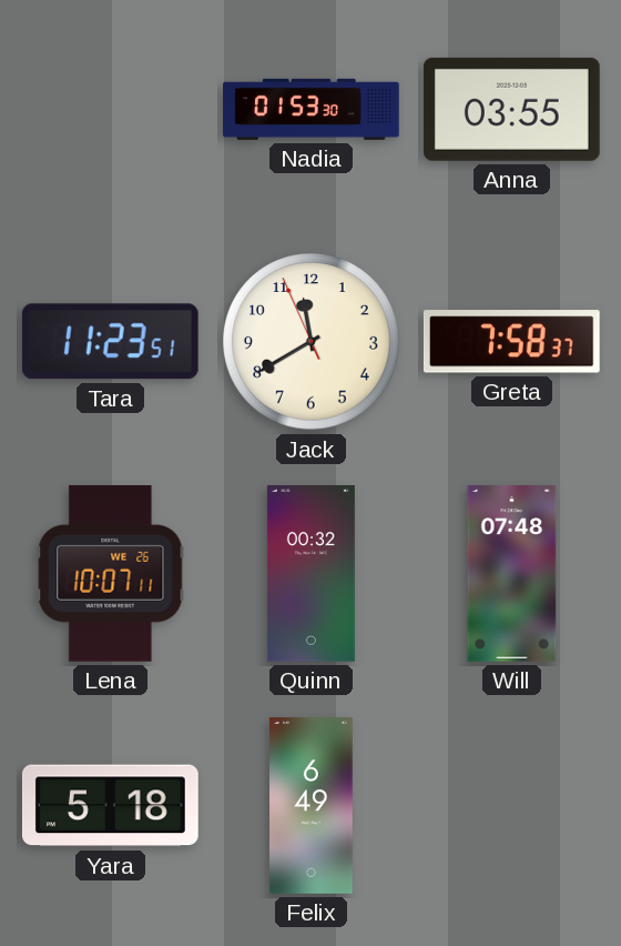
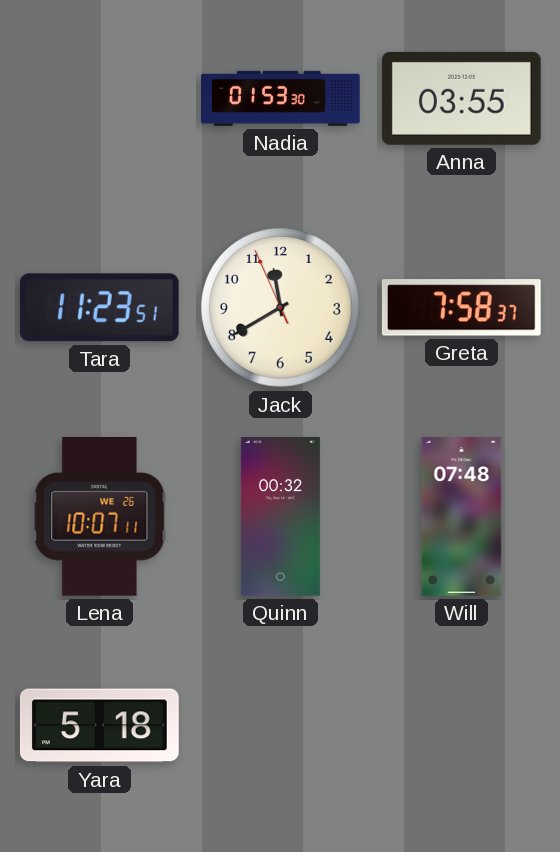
Felix: 6:49 -> none (312, 806)
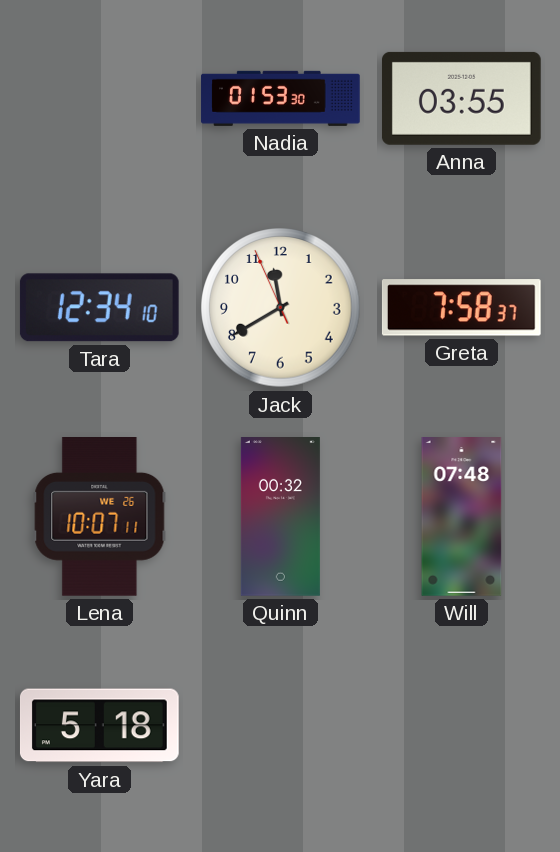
Tara: 11:23 -> 12:34 (99, 308)
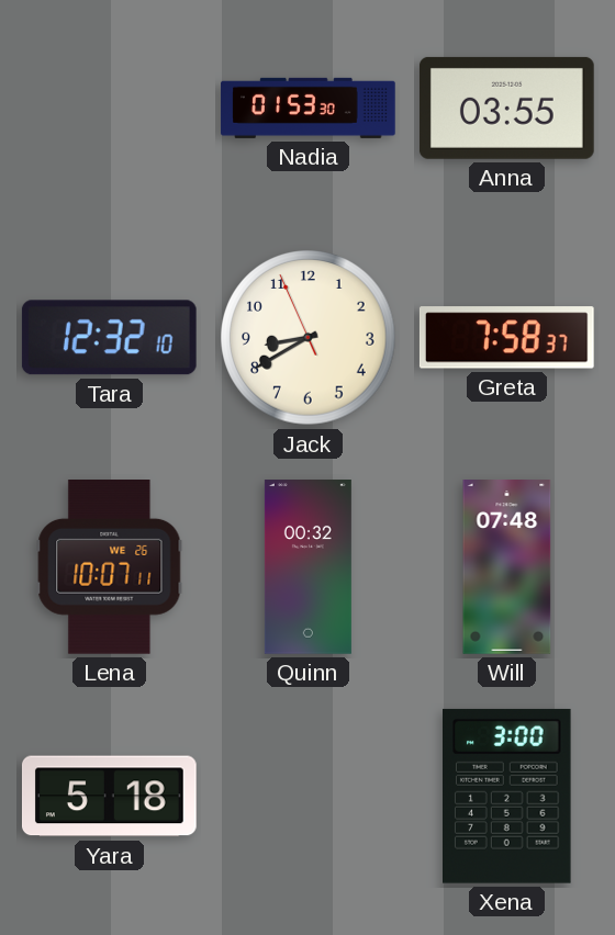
Tara: 12:34 -> 12:32 (109, 338)
Jack: 11:39 -> 8:39 (309, 338)
Xena: none -> 3:00 (507, 796)
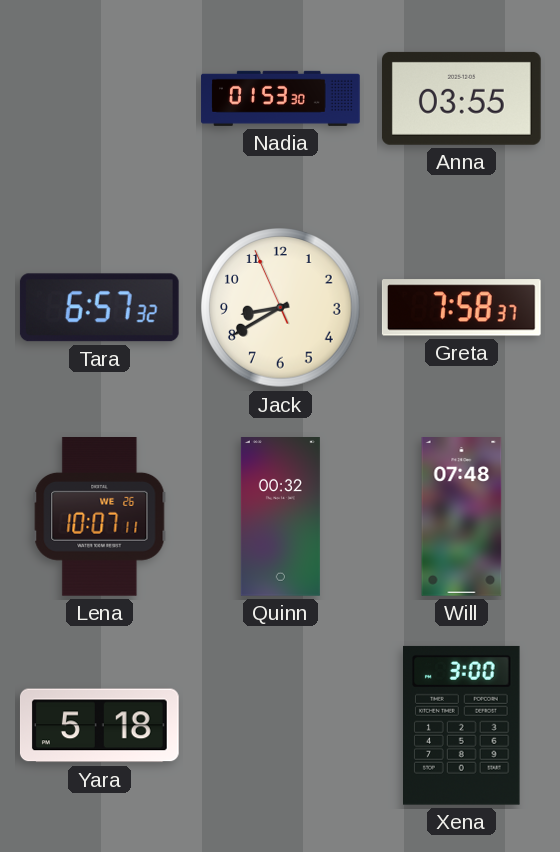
Tara: 12:32 -> 6:57 (99, 308)
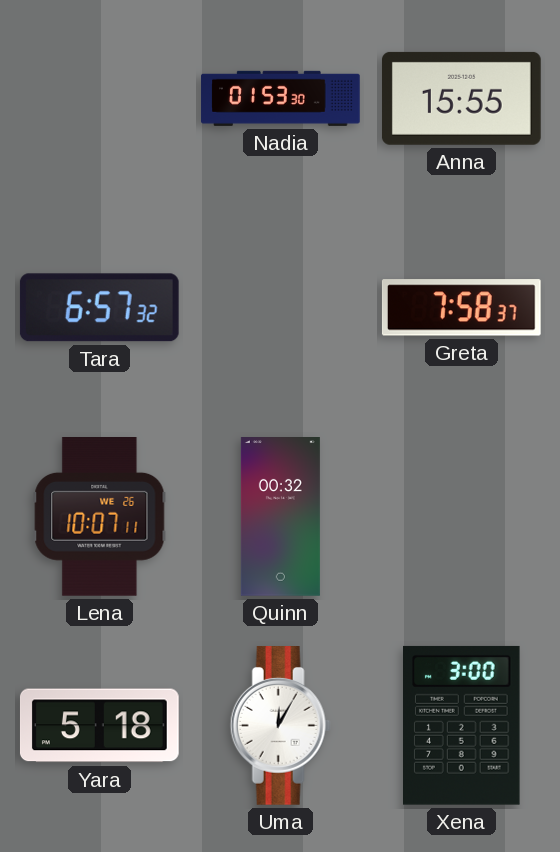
Anna: 03:55 -> 15:55 (461, 98)
Jack: 8:39 -> none (281, 308)
Will: 07:48 -> none (462, 517)
Uma: none -> 12:05 (280, 726)
